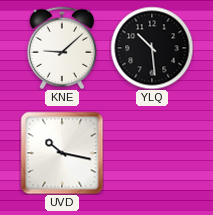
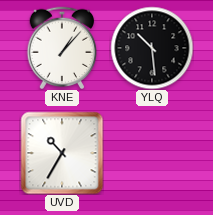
KNE: 9:08 -> 1:07 (62, 48)
UVD: 10:17 -> 10:35 (62, 153)
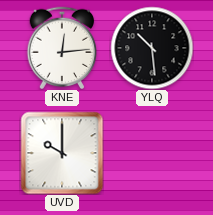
KNE: 1:07 -> 12:14 (62, 48)
UVD: 10:35 -> 10:00 (62, 153)
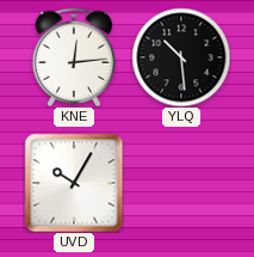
UVD: 10:00 -> 10:05 (74, 183)
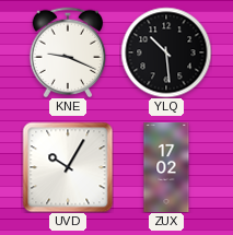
KNE: 12:14 -> 9:19 (68, 52)
ZUX: none -> 17:02 (166, 167)
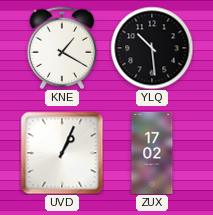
KNE: 9:19 -> 1:20 (62, 48)
UVD: 10:05 -> 1:04 (62, 153)
